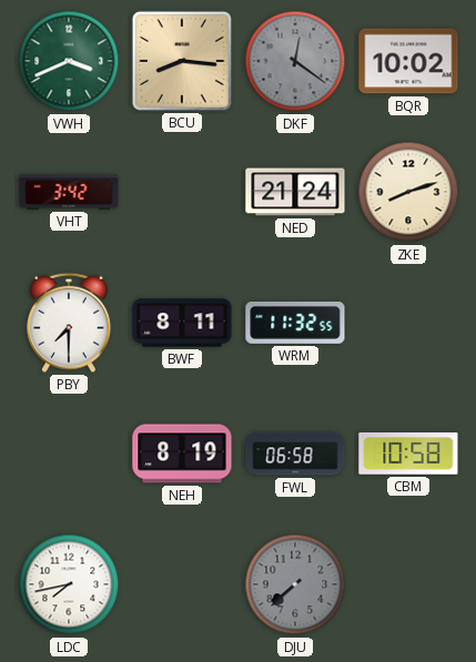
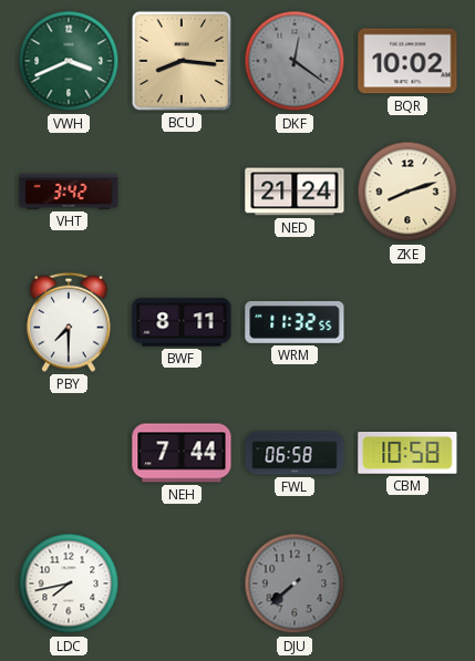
NEH: 8:19 -> 7:44 (182, 453)
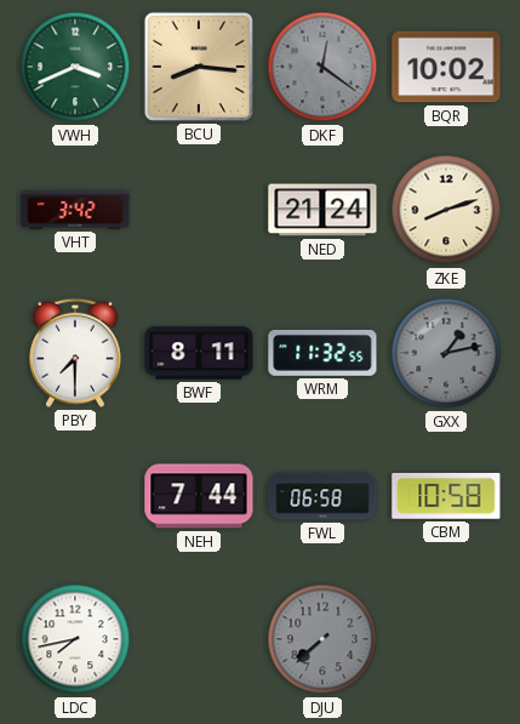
GXX: none -> 1:13 (446, 353)
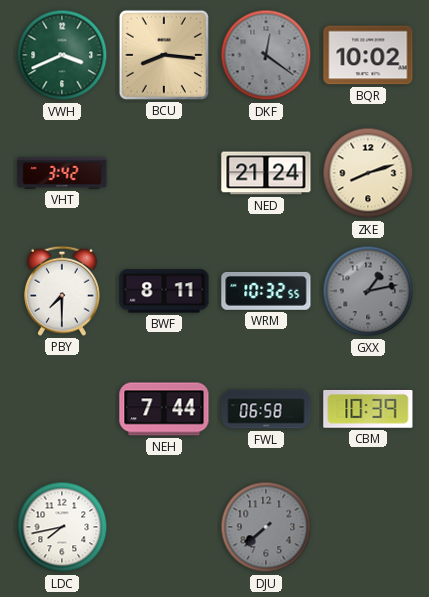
WRM: 11:32 -> 10:32 (266, 291)
CBM: 10:58 -> 10:39 (368, 409)
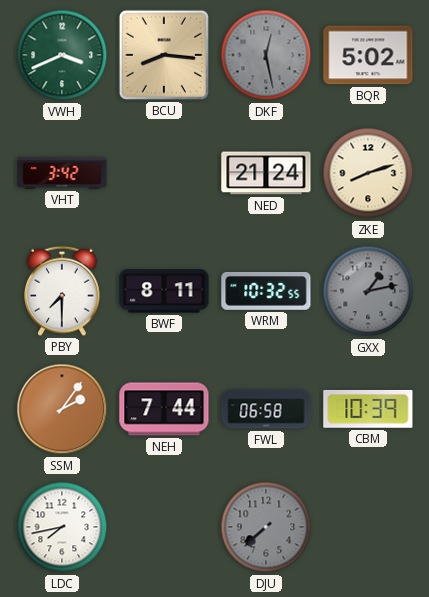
DKF: 12:21 -> 12:28 (266, 55)
BQR: 10:02 -> 5:02 (368, 55)
SSM: none -> 2:06 (62, 409)
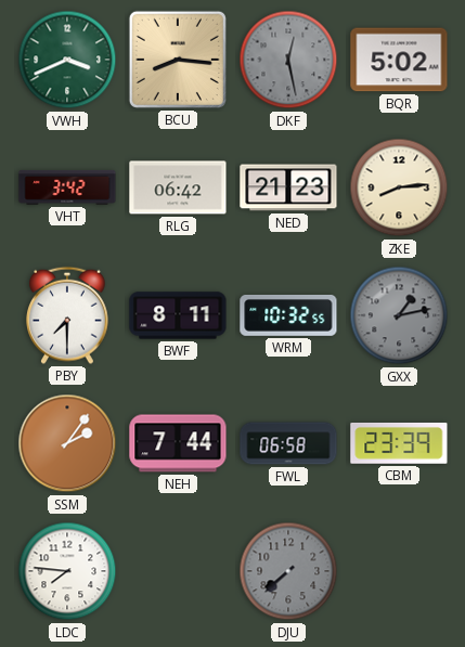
RLG: none -> 06:42 (178, 187)
NED: 21:24 -> 21:23 (288, 187)
ZKE: 8:12 -> 8:14 (399, 187)
CBM: 10:39 -> 23:39 (399, 443)
LDC: 7:43 -> 7:46 (67, 571)
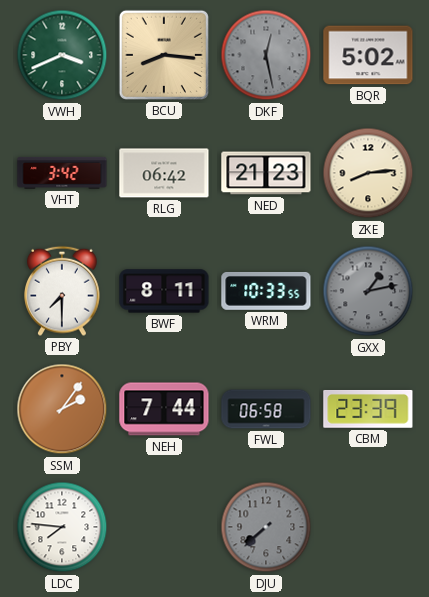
WRM: 10:32 -> 10:33 (266, 291)
